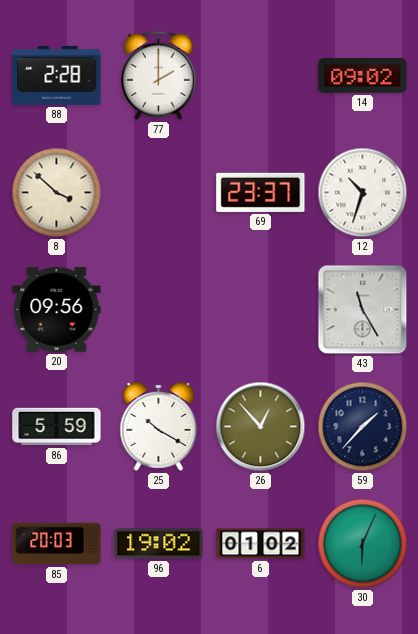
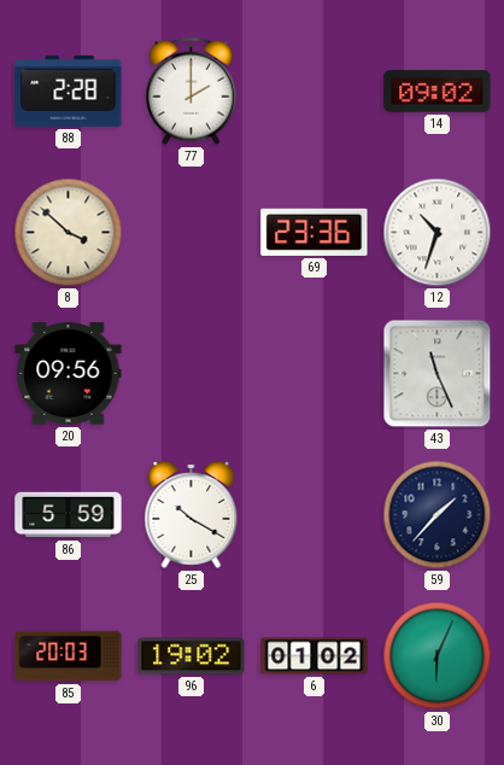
69: 23:37 -> 23:36 (315, 232)
43: 11:25 -> 11:26 (438, 374)
26: 12:53 -> none (261, 427)
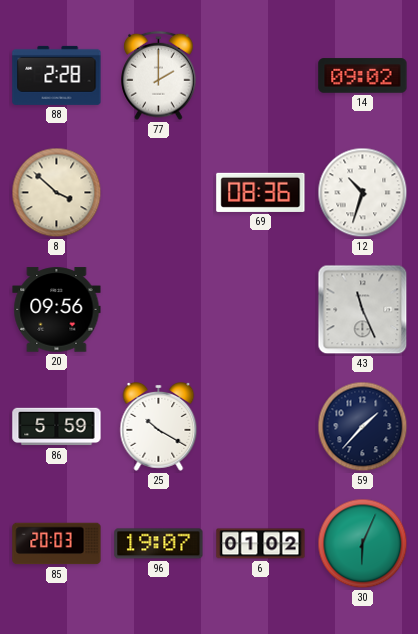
69: 23:36 -> 08:36 (261, 192)
96: 19:02 -> 19:07 (159, 544)
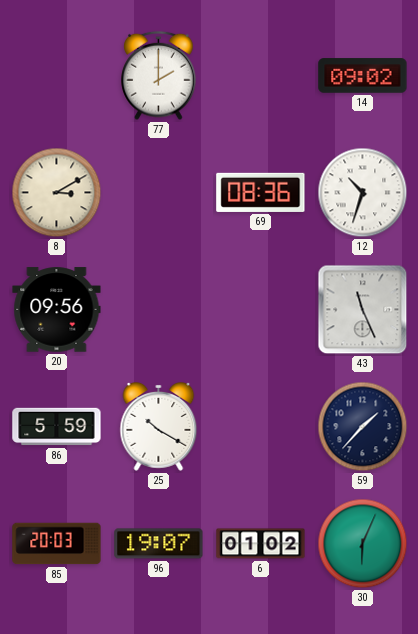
88: 2:28 -> none (57, 75)
8: 3:52 -> 3:10 (57, 193)
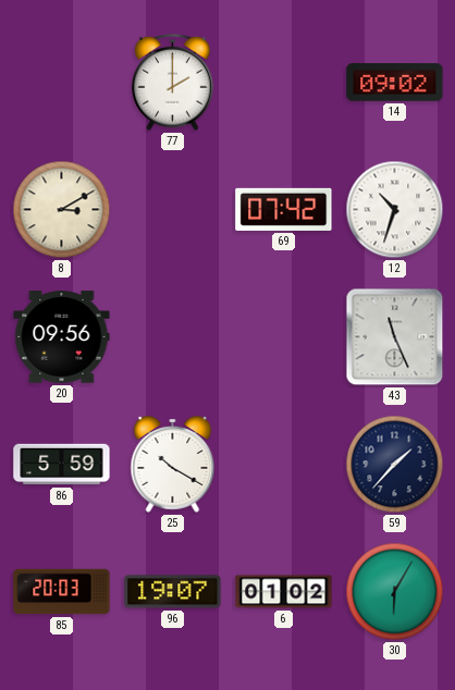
69: 08:36 -> 07:42 (284, 209)
30: 6:04 -> 6:05 (395, 592)
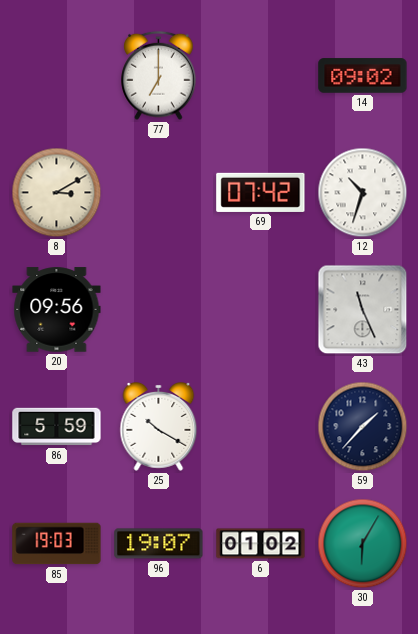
77: 2:00 -> 7:00 (159, 76)
85: 20:03 -> 19:03 (57, 544)
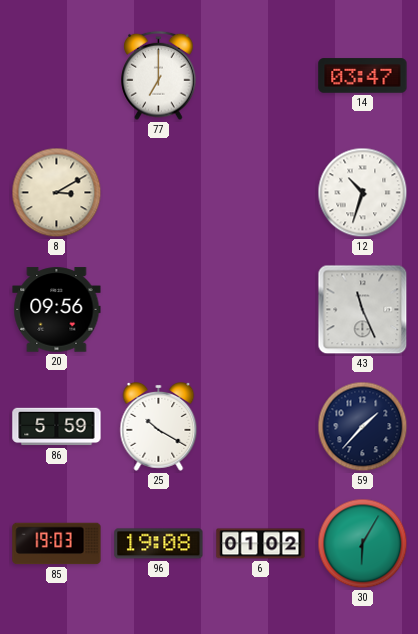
14: 09:02 -> 03:47 (363, 76)
69: 07:42 -> none (261, 192)
96: 19:07 -> 19:08 (159, 544)
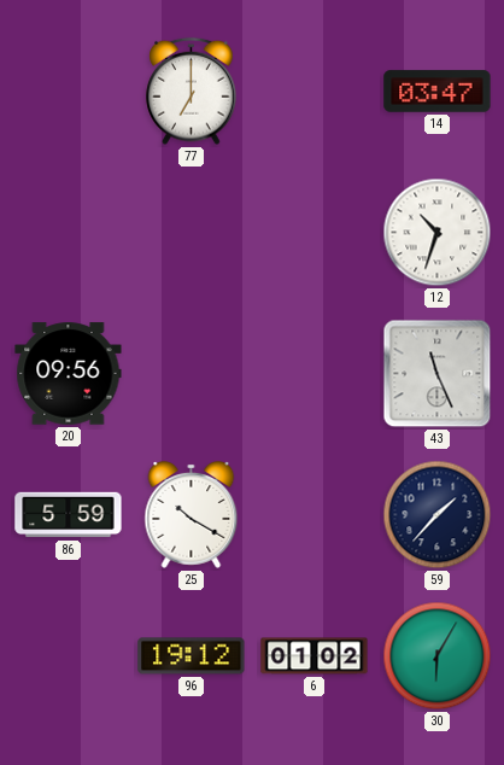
8: 3:10 -> none (57, 193)
85: 19:03 -> none (57, 544)
96: 19:08 -> 19:12 (192, 656)
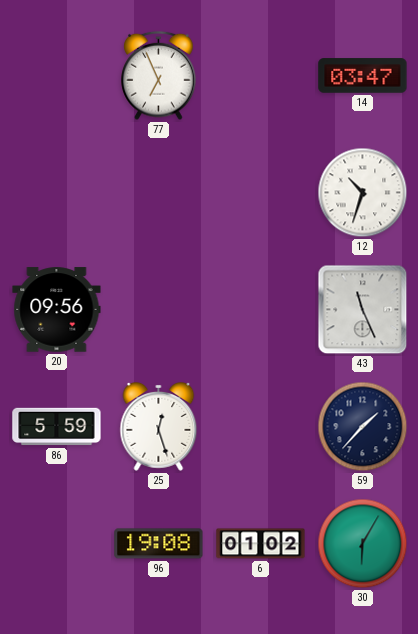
77: 7:00 -> 6:56 (159, 76)
25: 10:20 -> 12:27 (159, 427)
96: 19:12 -> 19:08 (159, 544)
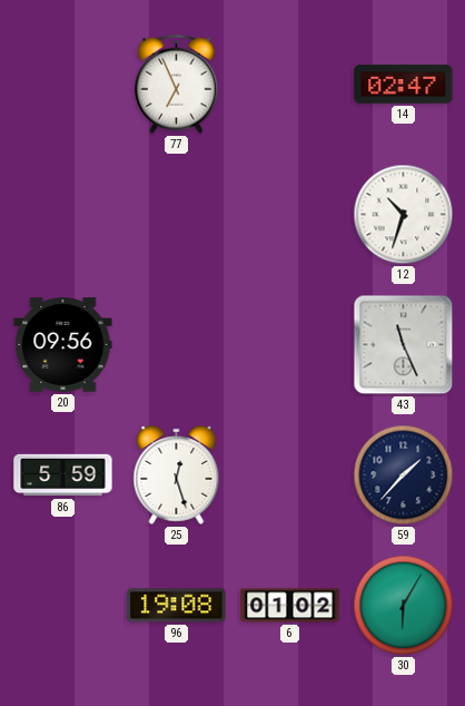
14: 03:47 -> 02:47 (404, 85)
